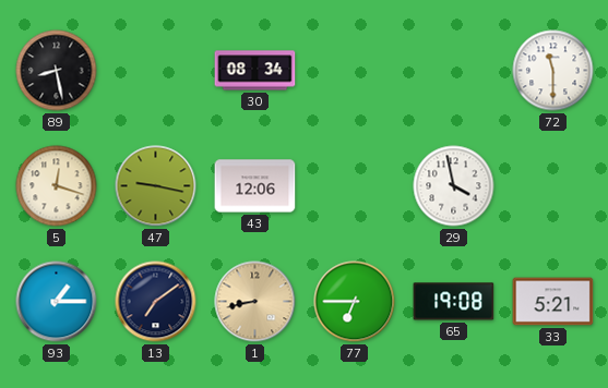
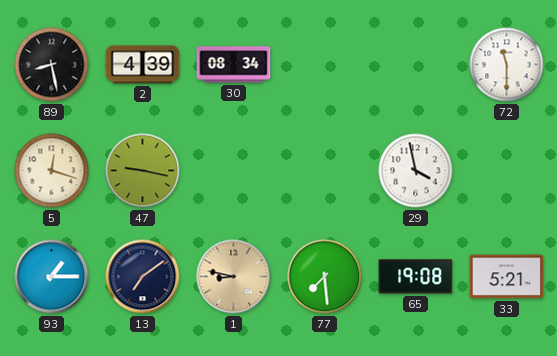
2: none -> 4:39 (143, 65)
43: 12:06 -> none (255, 186)
1: 8:43 -> 8:47 (234, 277)
77: 6:45 -> 7:29 (325, 277)
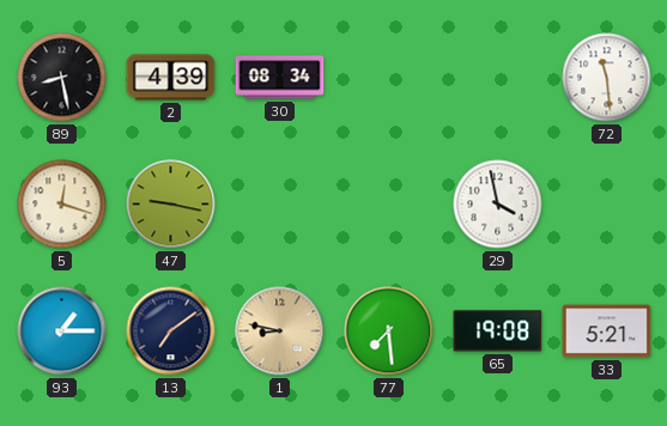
72: 11:30 -> 11:29 (607, 78)
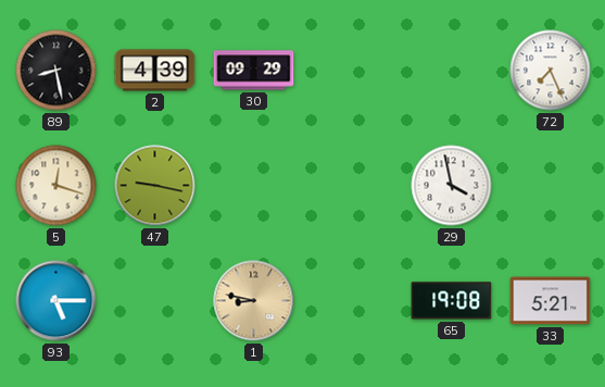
30: 08:34 -> 09:29 (254, 71)
72: 11:29 -> 7:26 (551, 71)
93: 1:15 -> 5:15 (56, 301)
13: 7:09 -> none (171, 331)
77: 7:29 -> none (389, 331)
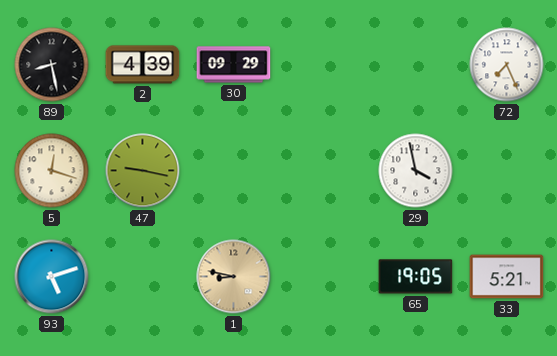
93: 5:15 -> 5:12 (52, 277)
65: 19:08 -> 19:05 (416, 277)
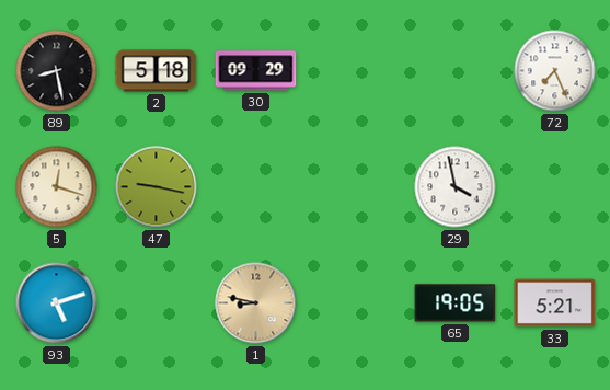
2: 4:39 -> 5:18 (157, 71)
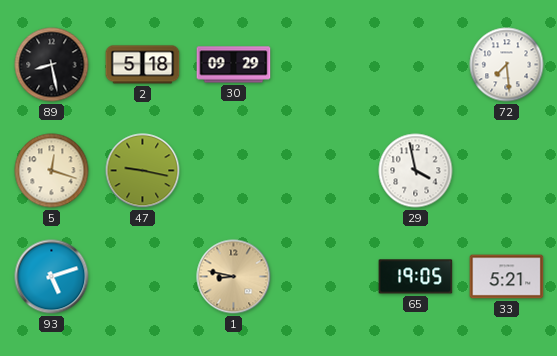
72: 7:26 -> 7:29 (507, 65)
